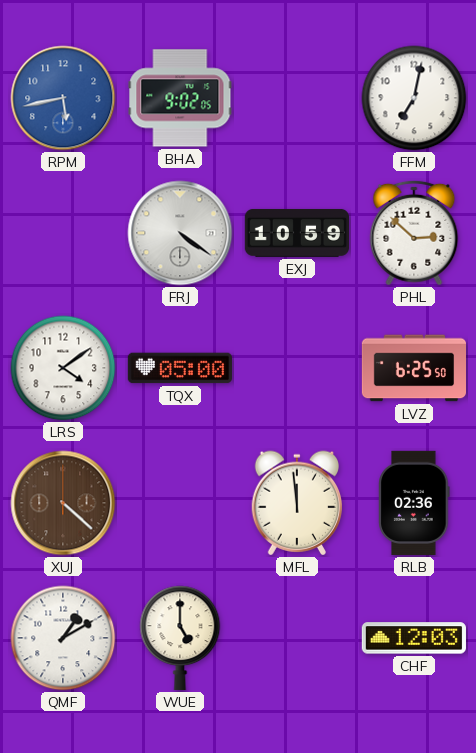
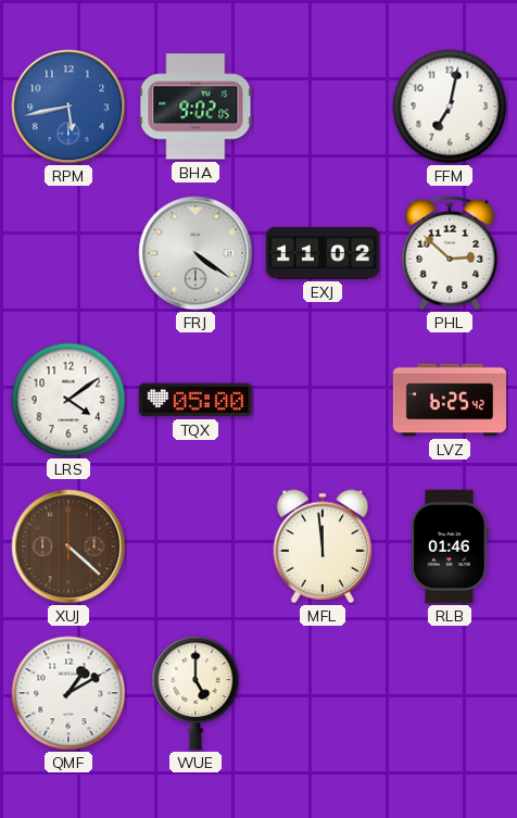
EXJ: 10:59 -> 11:02 (321, 253)
LVZ: 6:25:50 -> 6:25:42 (449, 400)
RLB: 02:36 -> 01:46 (450, 546)
CHF: 12:03 -> none (414, 638)
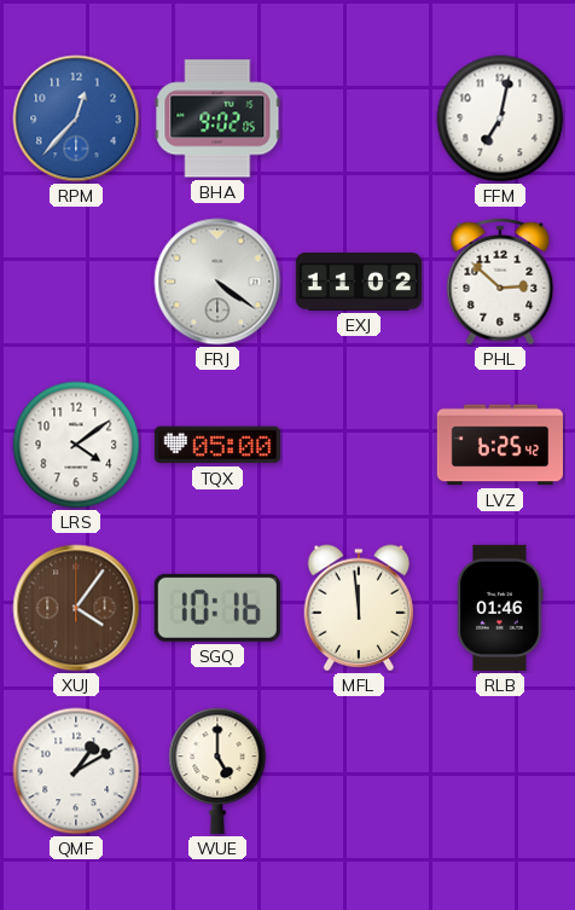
RPM: 5:43 -> 12:37 (76, 118)
XUJ: 4:22 -> 4:06 (76, 608)
SGQ: none -> 10:16 (217, 608)
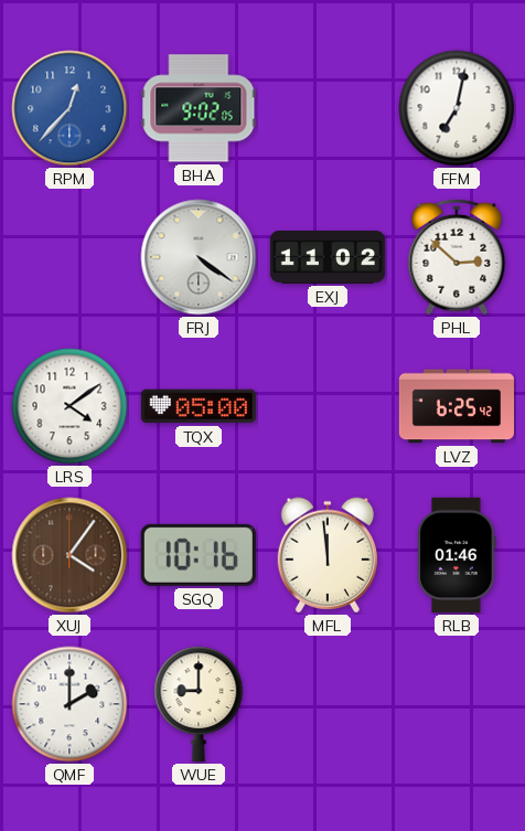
QMF: 1:10 -> 2:00 (69, 704)
WUE: 5:00 -> 9:00 (199, 704)
